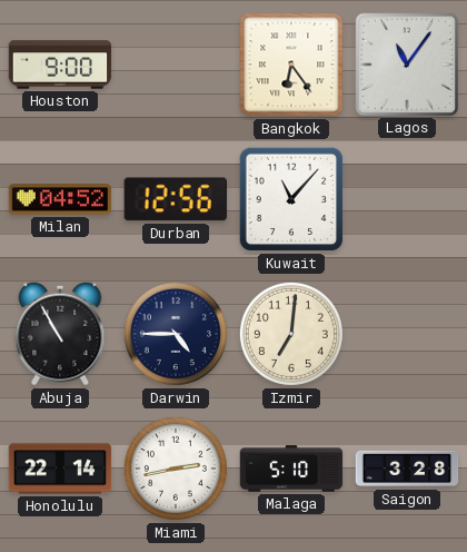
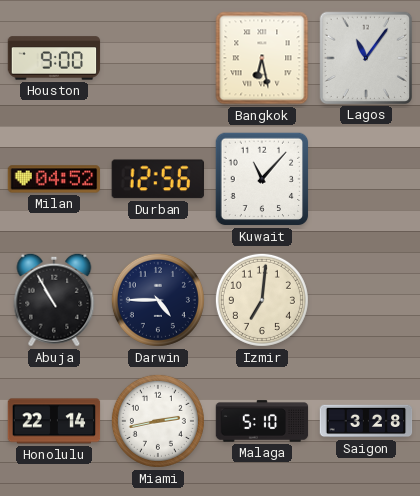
Bangkok: 6:24 -> 6:28 (262, 58)
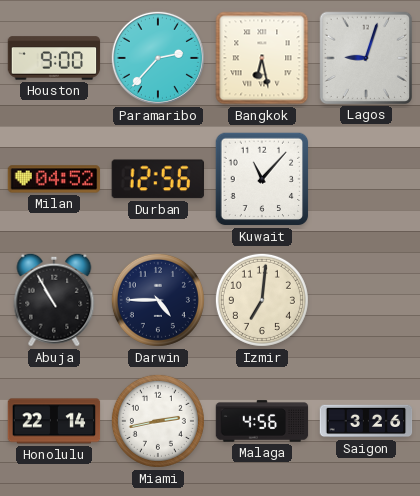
Paramaribo: none -> 2:37 (158, 58)
Lagos: 11:06 -> 9:03 (365, 57)
Malaga: 5:10 -> 4:56 (262, 421)
Saigon: 3:28 -> 3:26 (366, 421)
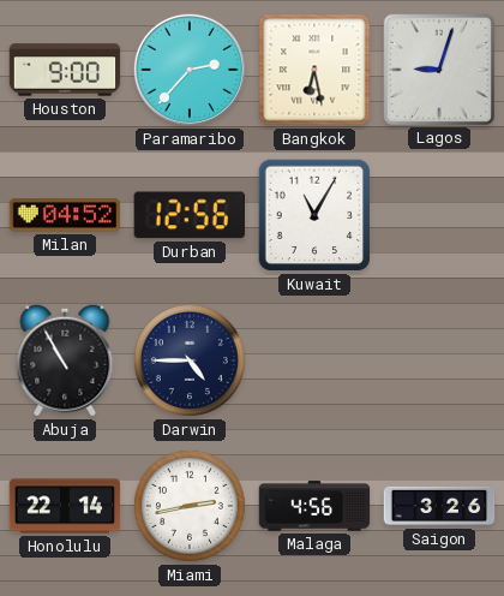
Kuwait: 11:07 -> 11:05 (314, 215)
Izmir: 7:01 -> none (262, 300)
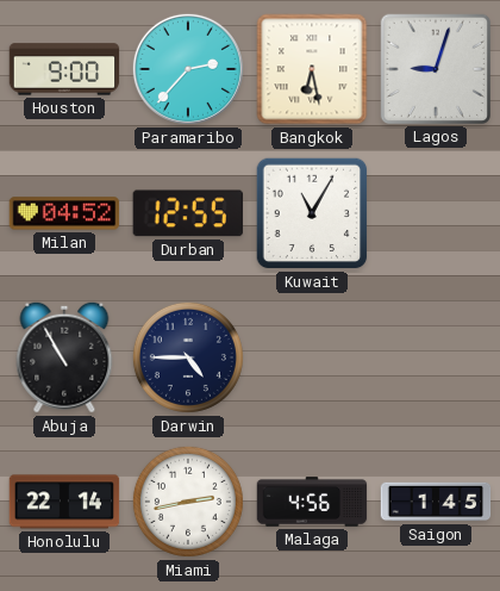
Durban: 12:56 -> 12:55 (188, 213)
Saigon: 3:26 -> 1:45 (436, 502)
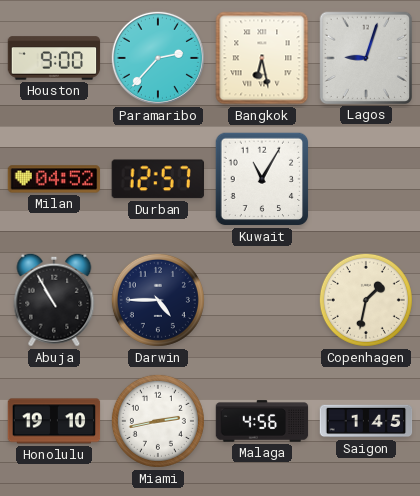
Durban: 12:55 -> 12:57 (158, 179)
Copenhagen: none -> 1:32 (366, 300)
Honolulu: 22:14 -> 19:10 (54, 421)
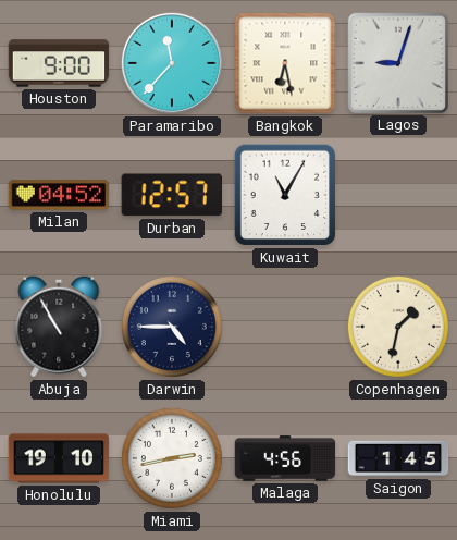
Paramaribo: 2:37 -> 11:37 (172, 63)
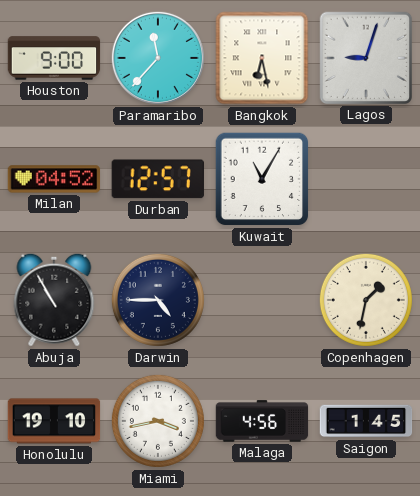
Miami: 2:43 -> 3:43 (158, 421)
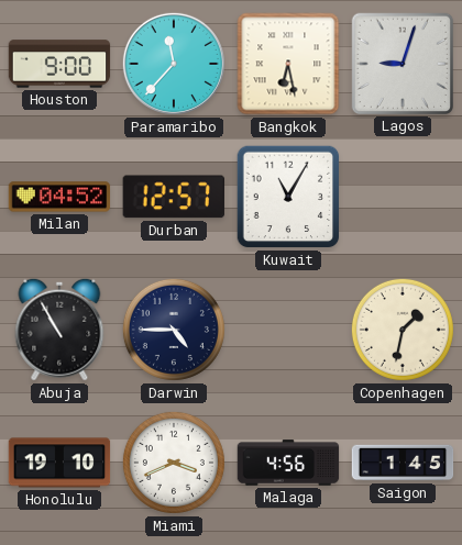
Miami: 3:43 -> 3:41 (174, 463)
